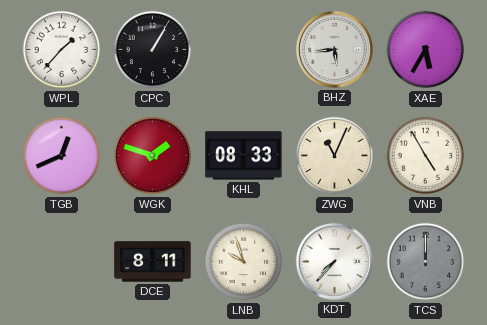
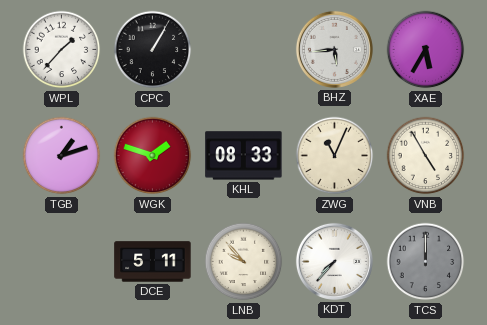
TGB: 12:41 -> 1:12 (62, 156)
DCE: 8:11 -> 5:11 (153, 262)
LNB: 9:57 -> 9:53 (244, 262)
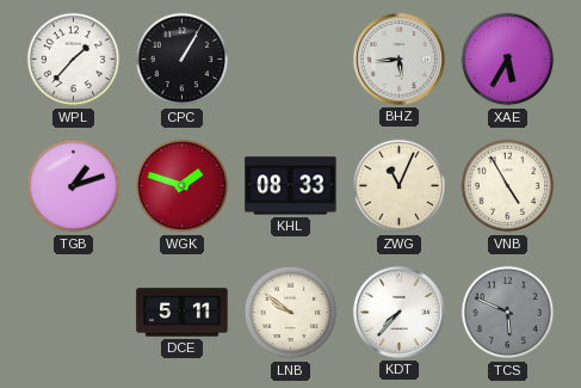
LNB: 9:53 -> 9:51 (291, 313)
TCS: 12:00 -> 5:49 (508, 313)
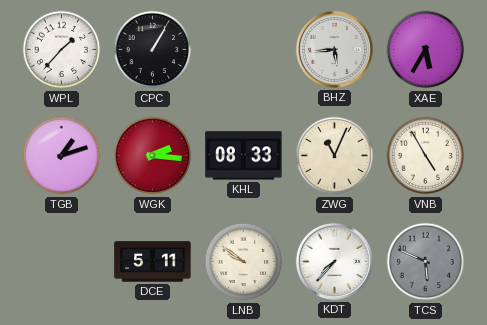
WGK: 1:48 -> 2:16 (153, 156)
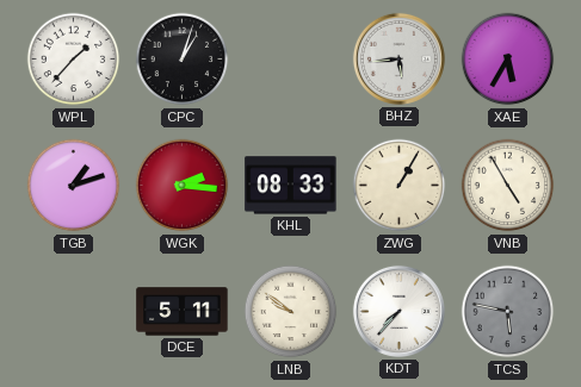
CPC: 1:05 -> 1:03 (183, 60)
ZWG: 11:04 -> 1:05 (400, 186)
TCS: 5:49 -> 5:47 (508, 312)
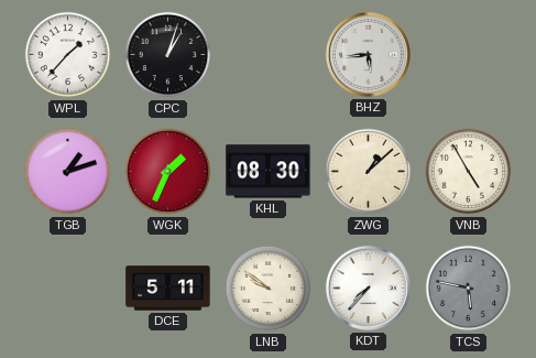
XAE: 5:35 -> none (508, 60)
WGK: 2:16 -> 1:34 (168, 172)
KHL: 08:33 -> 08:30 (269, 172)
ZWG: 1:05 -> 1:08 (369, 172)
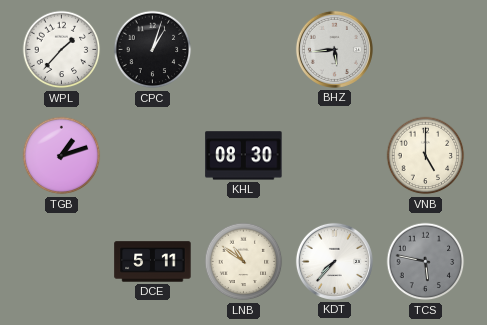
WGK: 1:34 -> none (168, 172)
ZWG: 1:08 -> none (369, 172)
VNB: 4:55 -> 5:00 (426, 156)
LNB: 9:51 -> 10:51 (244, 262)
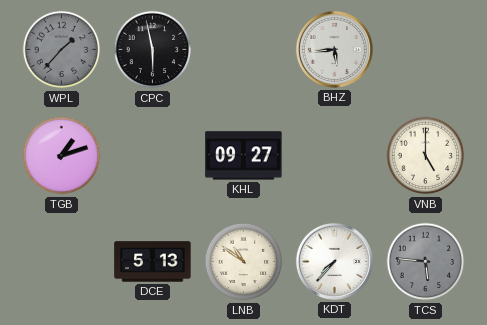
WPL dial: white -> grey (62, 50)
CPC: 1:03 -> 5:58 (153, 50)
KHL: 08:30 -> 09:27 (244, 156)
DCE: 5:11 -> 5:13 (153, 262)
TCS: 5:47 -> 5:46 (426, 262)
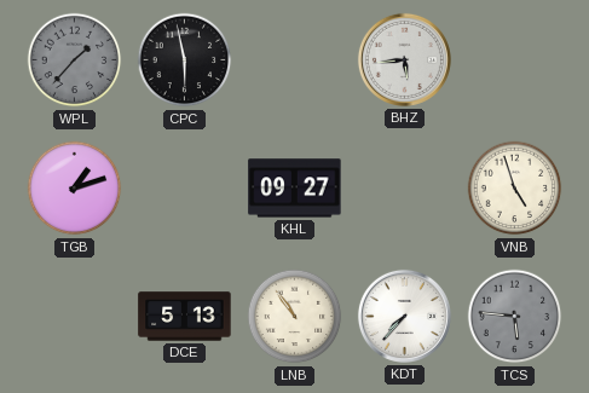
VNB: 5:00 -> 4:57 (515, 189)
LNB: 10:51 -> 10:54 (295, 317)
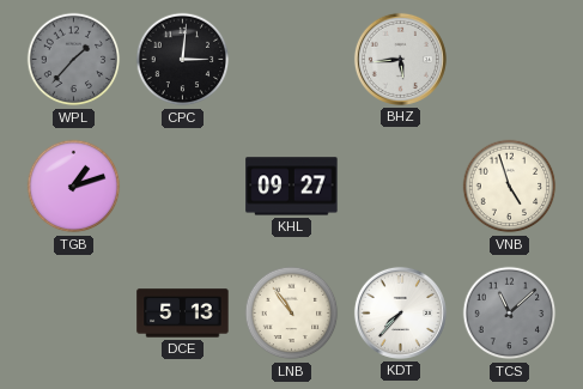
CPC: 5:58 -> 3:01 (183, 60)
TCS: 5:46 -> 11:08 (510, 314)
